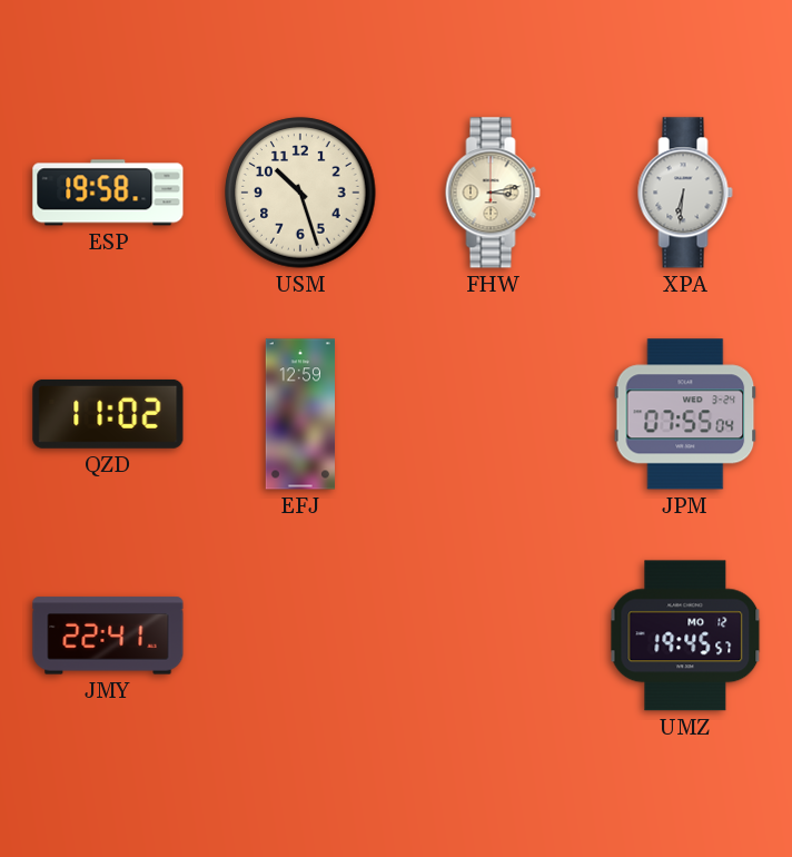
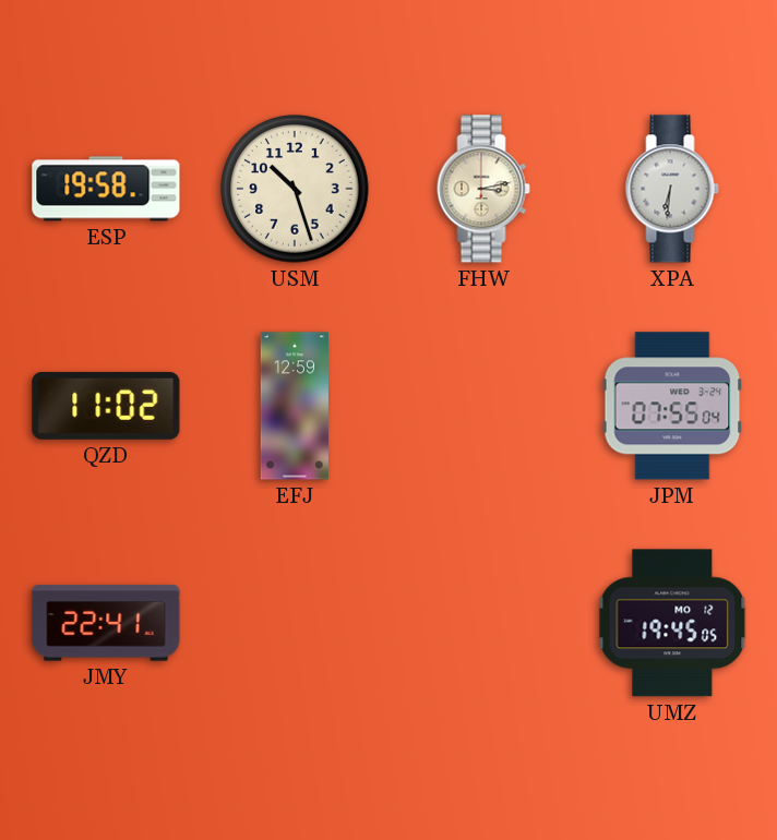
UMZ: 19:45:57 -> 19:45:05 (672, 623)
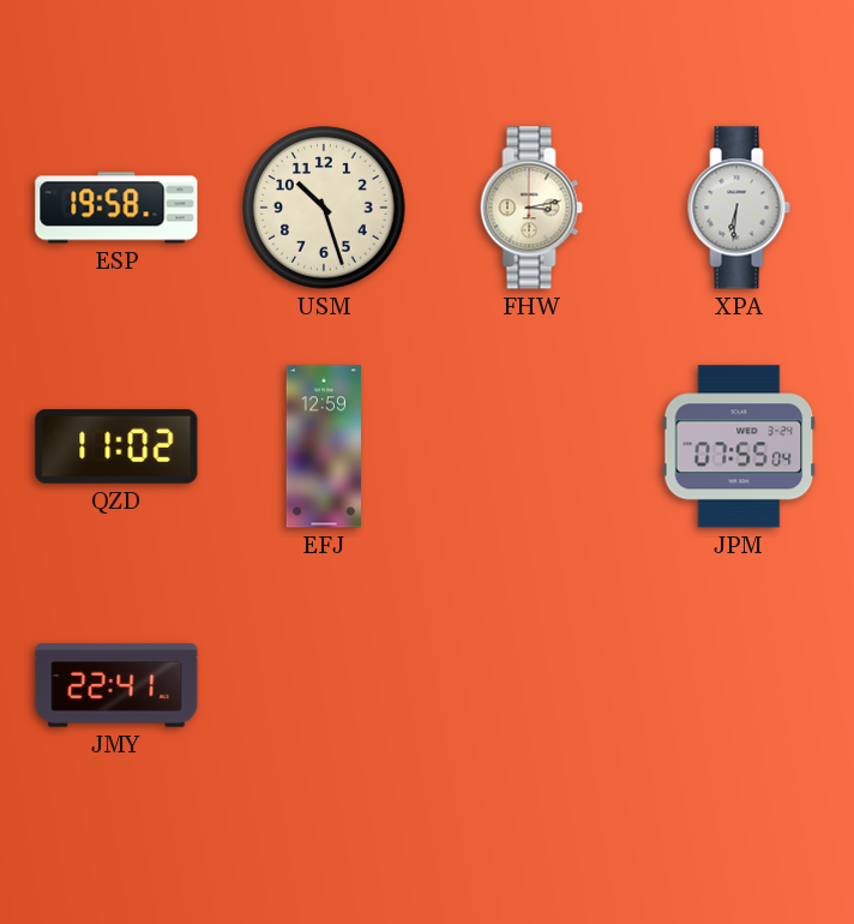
UMZ: 19:45 -> none (672, 623)
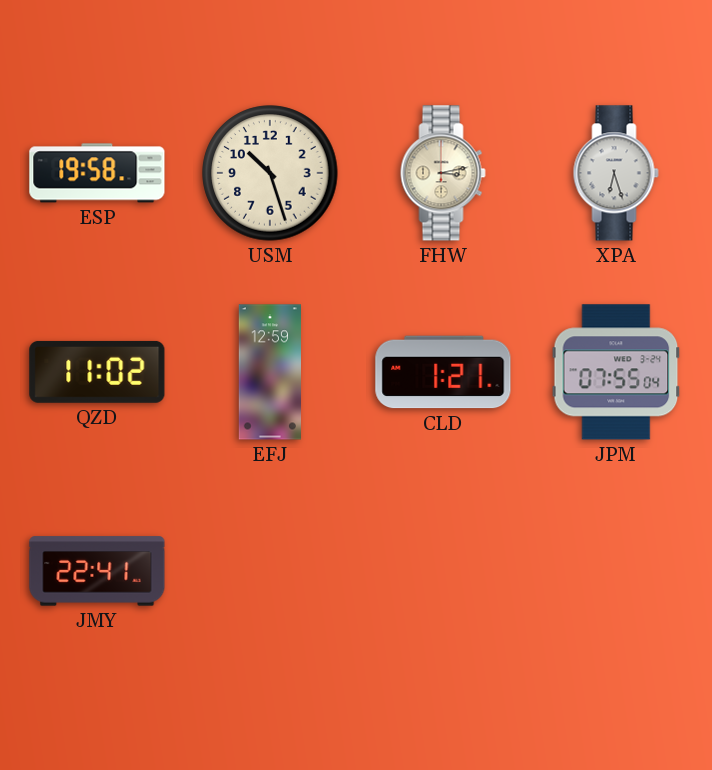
XPA: 6:31 -> 6:27 (616, 173)
CLD: none -> 1:21 (443, 372)
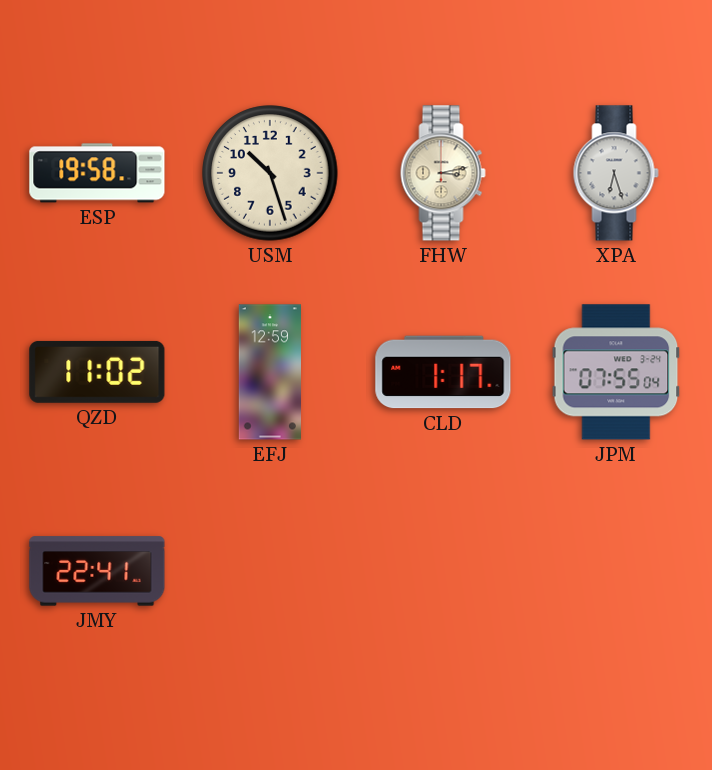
CLD: 1:21 -> 1:17 (443, 372)
